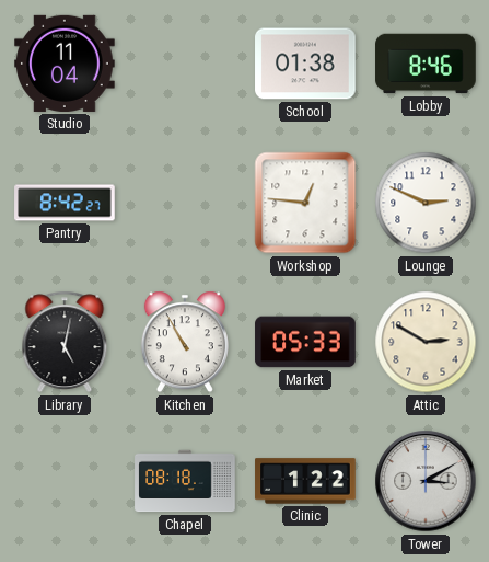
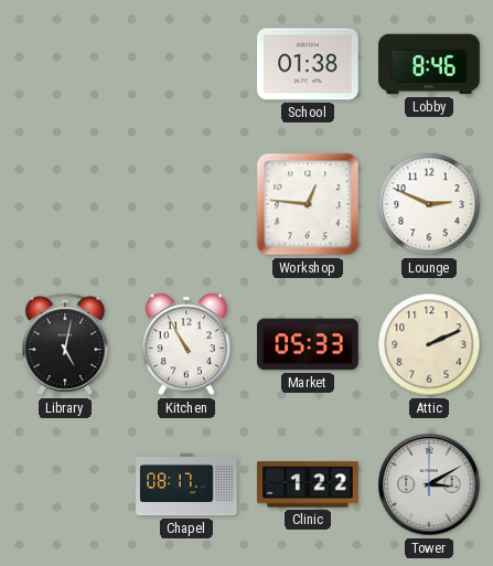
Studio: 11:04 -> none (65, 64)
Pantry: 8:42 -> none (65, 203)
Attic: 2:50 -> 2:11 (429, 344)
Chapel: 08:18 -> 08:17 (186, 484)
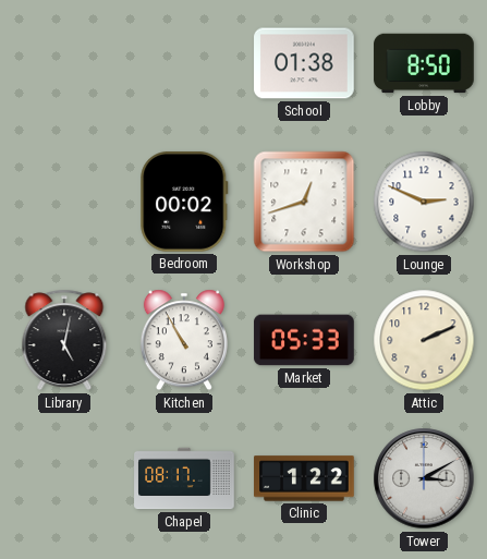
Lobby: 8:46 -> 8:50 (424, 63)
Bedroom: none -> 00:02 (184, 203)
Workshop: 12:46 -> 12:42 (304, 202)
